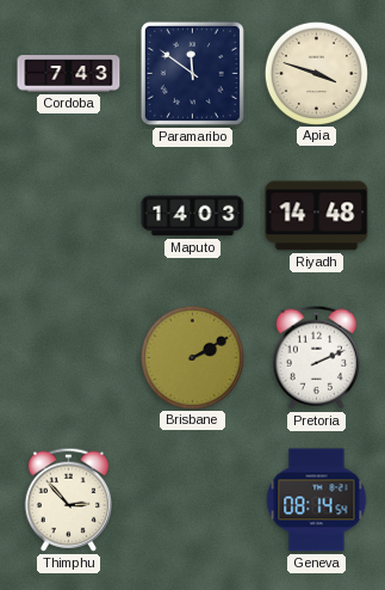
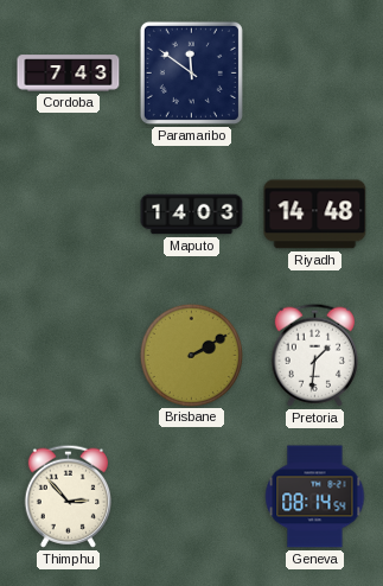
Apia: 3:48 -> none (316, 73)
Pretoria: 2:11 -> 1:31 (314, 355)
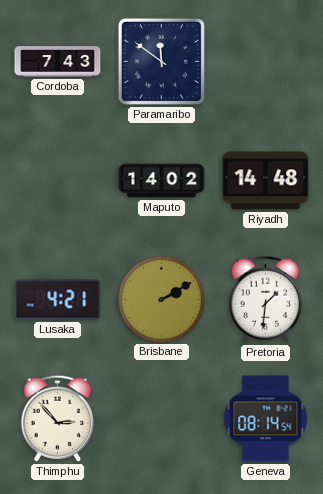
Maputo: 14:03 -> 14:02 (162, 181)
Lusaka: none -> 4:21 (58, 300)
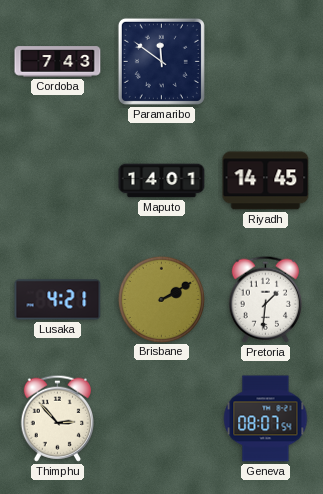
Maputo: 14:02 -> 14:01 (162, 181)
Riyadh: 14:48 -> 14:45 (266, 181)
Geneva: 08:14 -> 08:07 (266, 419)
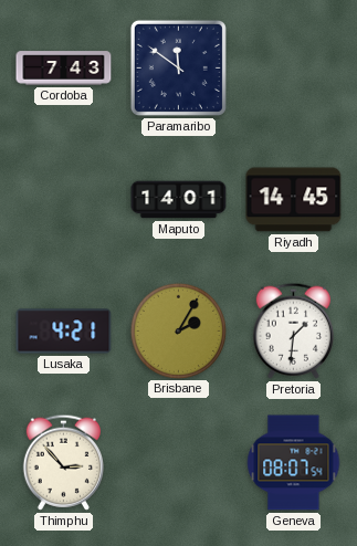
Brisbane: 2:10 -> 2:05 (178, 330)
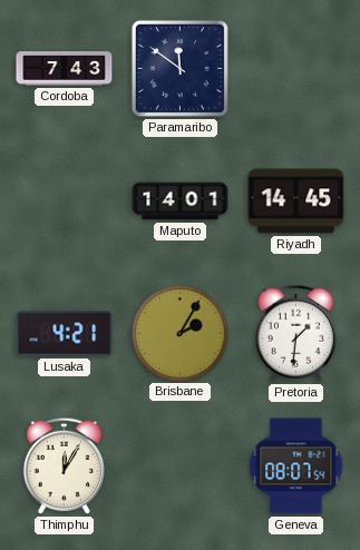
Thimphu: 2:53 -> 12:05 (64, 465)
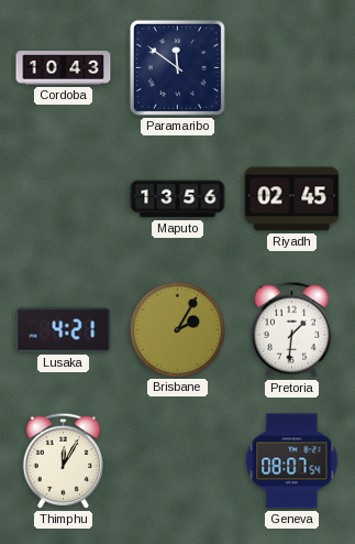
Cordoba: 7:43 -> 10:43 (64, 68)
Maputo: 14:01 -> 13:56 (178, 199)
Riyadh: 14:45 -> 02:45 (292, 199)
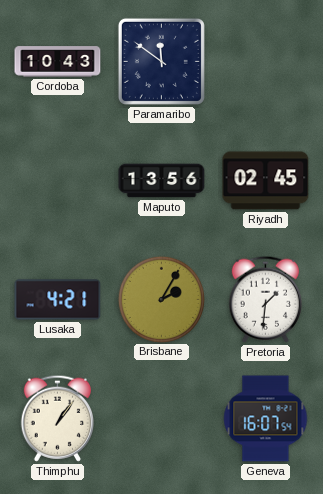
Thimphu: 12:05 -> 1:06 (57, 418)
Geneva: 08:07 -> 16:07 (266, 419)
